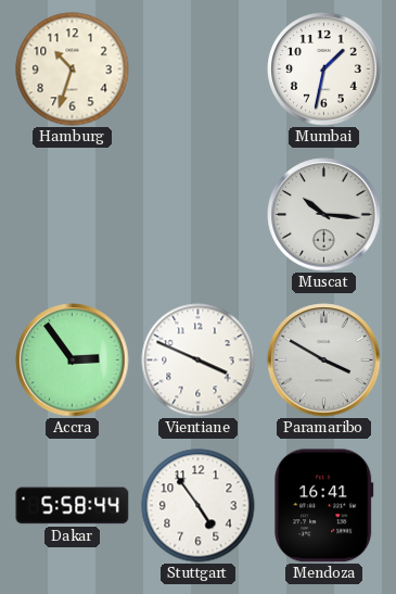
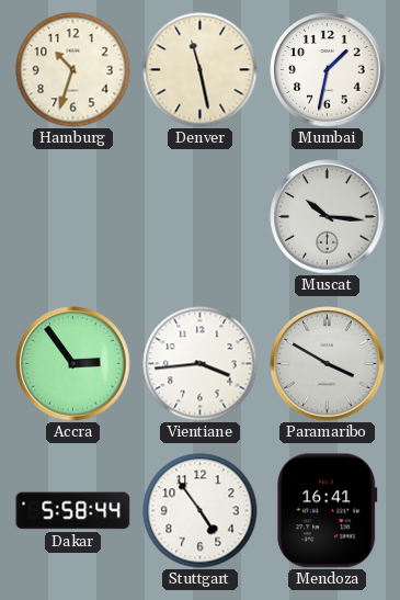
Denver: none -> 11:28 (201, 70)
Vientiane: 3:49 -> 3:44 (201, 364)
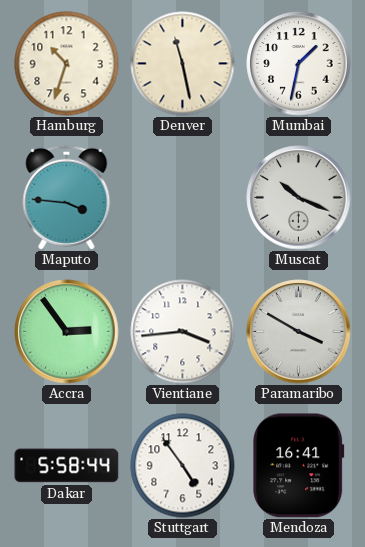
Maputo: none -> 3:46 (67, 197)
Muscat: 10:16 -> 10:19 (299, 198)
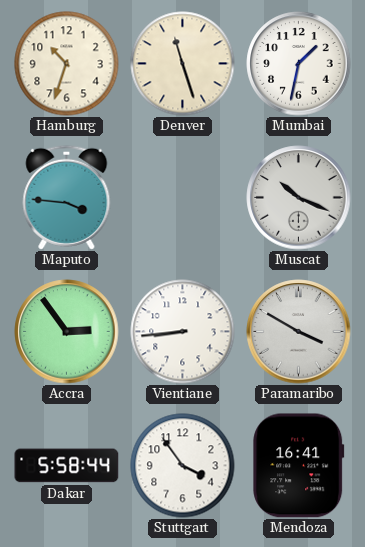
Denver: 11:28 -> 11:27 (183, 64)
Vientiane: 3:44 -> 8:44 (183, 332)
Stuttgart: 4:54 -> 3:54 (183, 466)
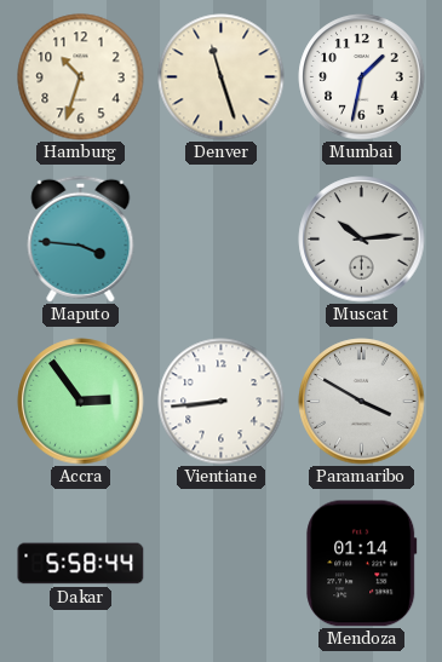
Muscat: 10:19 -> 10:14 (362, 240)
Stuttgart: 3:54 -> none (183, 466)
Mendoza: 16:41 -> 01:14 (362, 564)
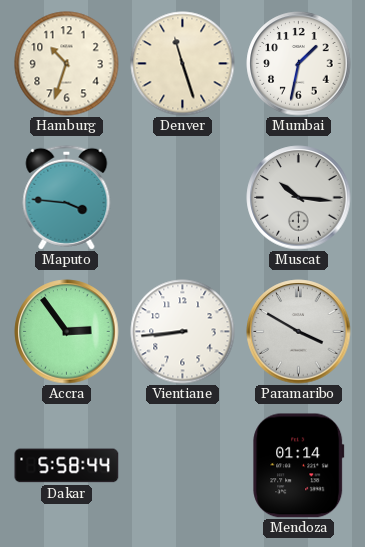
Muscat: 10:14 -> 10:16 (299, 198)
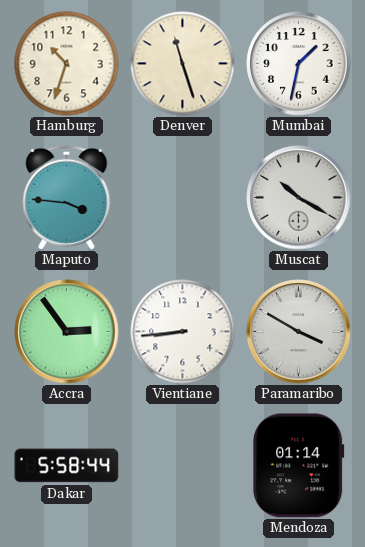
Muscat: 10:16 -> 10:20 (299, 198)
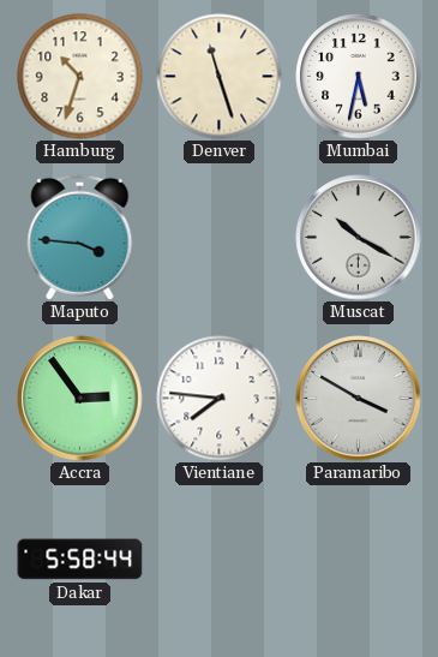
Mumbai: 1:32 -> 5:32 (359, 77)
Vientiane: 8:44 -> 7:46 (220, 399)
Mendoza: 01:14 -> none (299, 466)
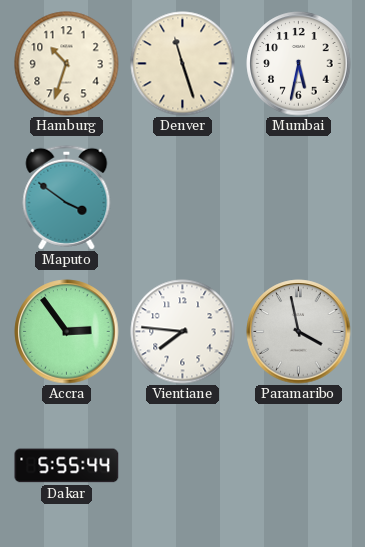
Maputo: 3:46 -> 3:51 (67, 197)
Muscat: 10:20 -> none (359, 238)
Paramaribo: 3:50 -> 3:58 (299, 332)
Dakar: 5:58 -> 5:55 (67, 466)
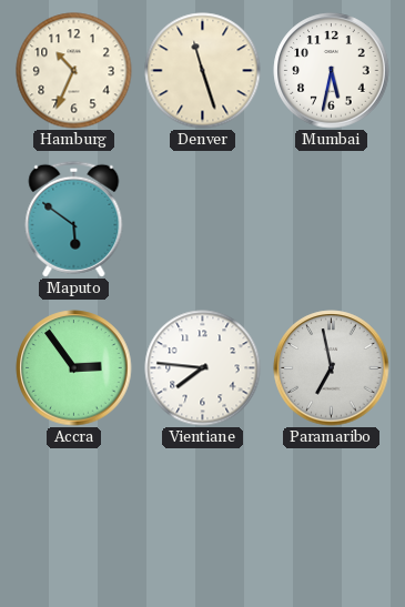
Hamburg: 10:33 -> 10:34 (74, 71)
Maputo: 3:51 -> 5:51 (74, 219)
Paramaribo: 3:58 -> 6:58 (332, 368)
Dakar: 5:55 -> none (67, 466)
